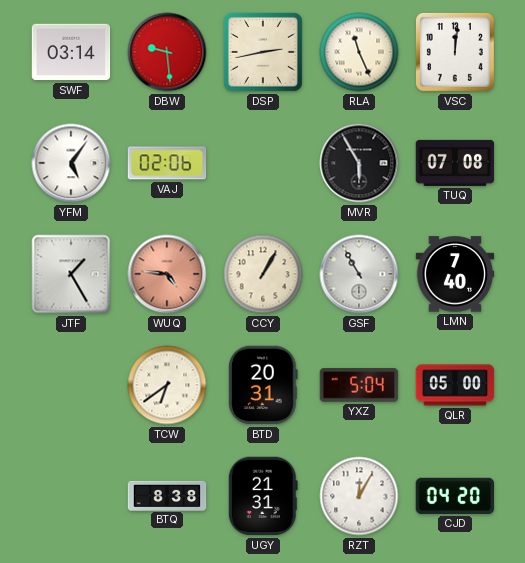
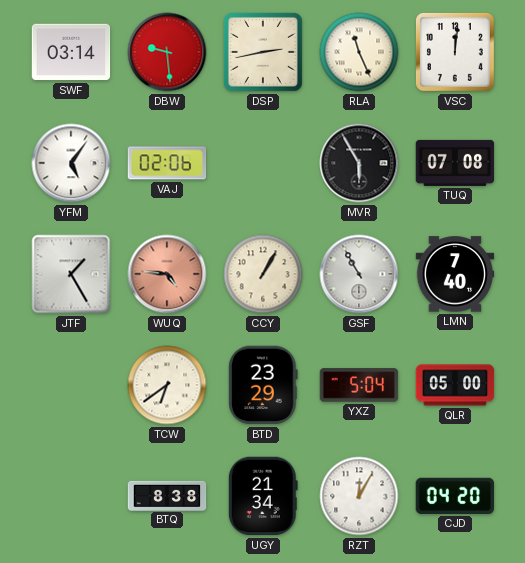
BTD: 20:31 -> 23:29 (263, 385)
UGY: 21:31 -> 21:34 (263, 496)
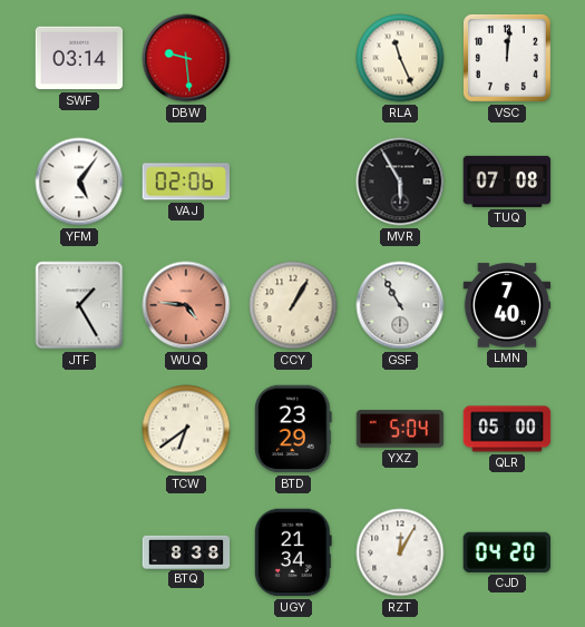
DSP: 2:43 -> none (263, 52)
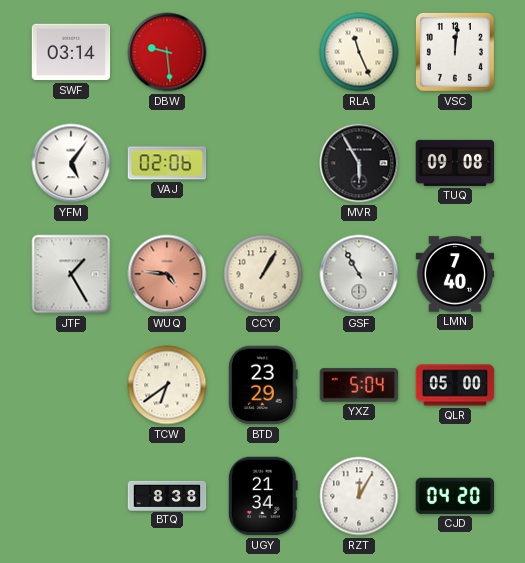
TUQ: 07:08 -> 09:08 (455, 163)
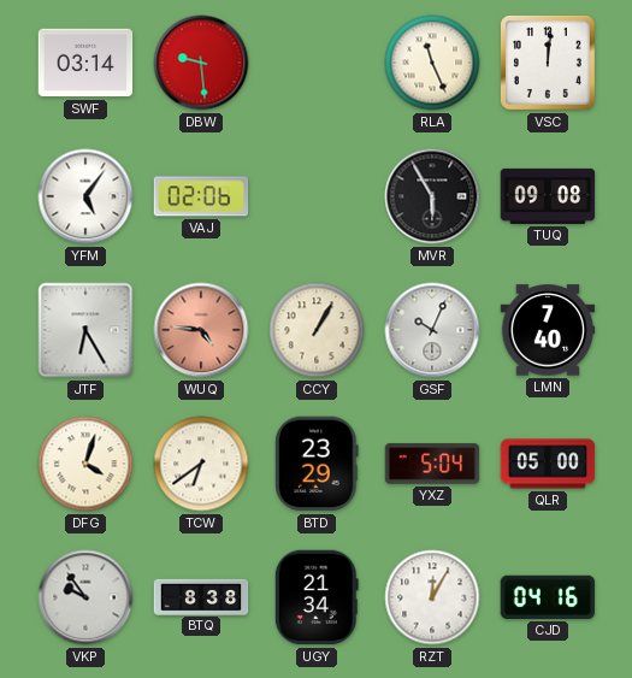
JTF: 1:25 -> 6:25 (85, 330)
GSF: 10:55 -> 10:04 (432, 330)
DFG: none -> 4:03 (85, 464)
VKP: none -> 9:54 (85, 597)
CJD: 04:20 -> 04:16 (548, 597)
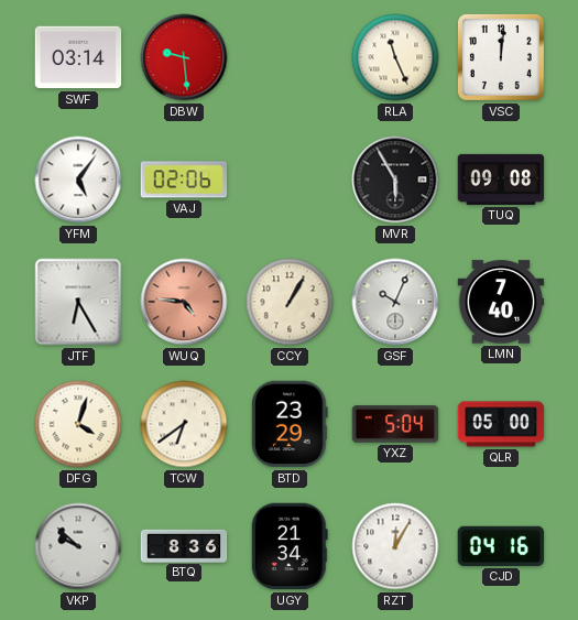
VKP: 9:54 -> 9:52 (78, 546)
BTQ: 8:38 -> 8:36 (184, 545)
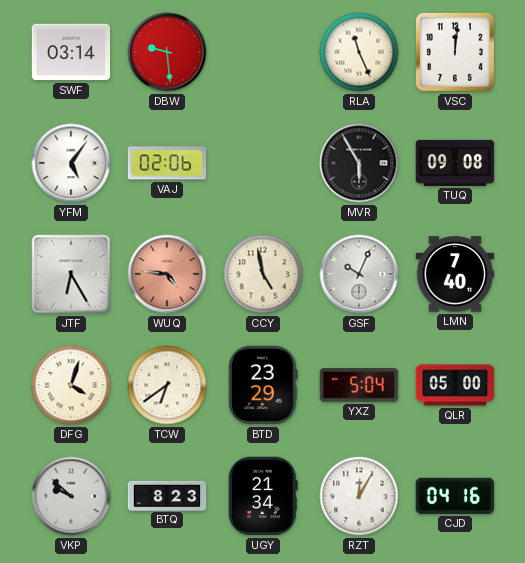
CCY: 1:05 -> 4:58 (263, 274)
BTQ: 8:36 -> 8:23 (167, 495)
